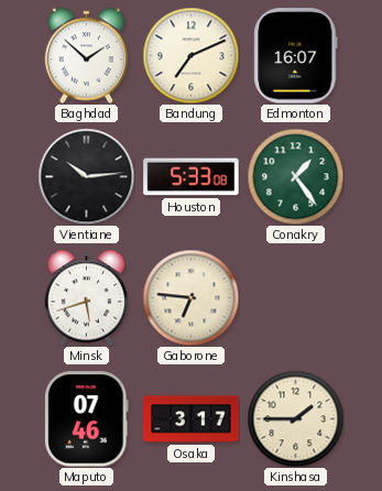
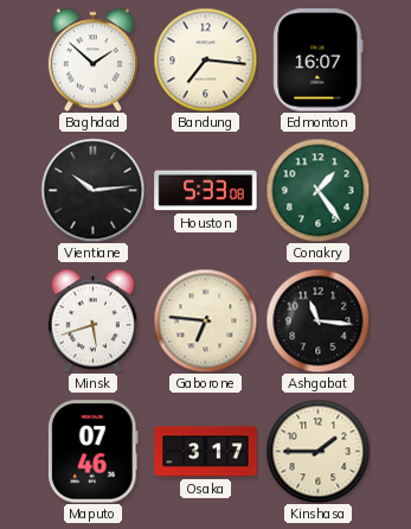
Bandung: 7:11 -> 7:16 (205, 59)
Ashgabat: none -> 11:16 (317, 320)
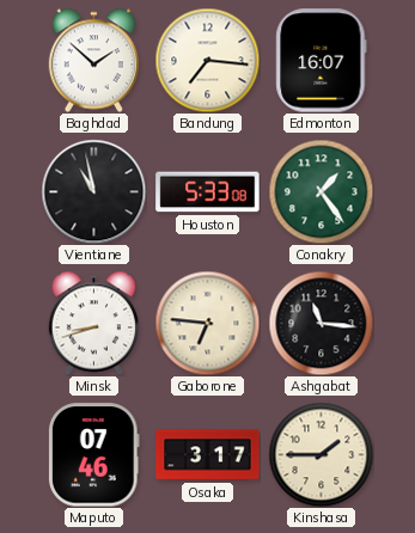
Vientiane: 10:14 -> 10:58 (93, 191)
Minsk: 5:42 -> 8:42 (93, 323)
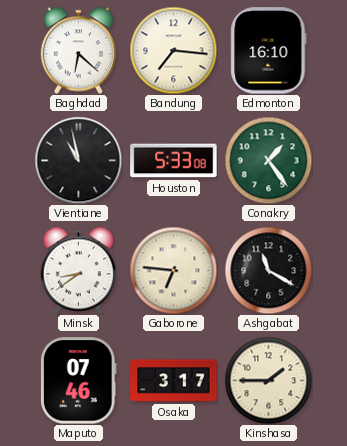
Baghdad: 1:52 -> 6:22 (78, 50)
Edmonton: 16:07 -> 16:10 (269, 51)
Minsk: 8:42 -> 8:39 (78, 270)
Ashgabat: 11:16 -> 11:20 (268, 270)
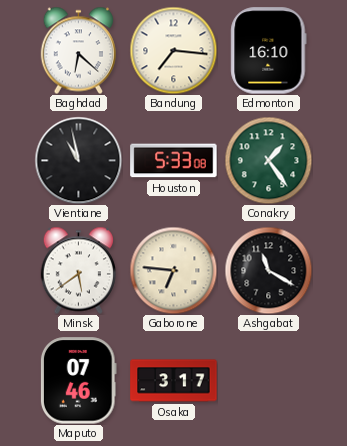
Minsk: 8:39 -> 5:39 (78, 270)
Kinshasa: 1:45 -> none (268, 380)
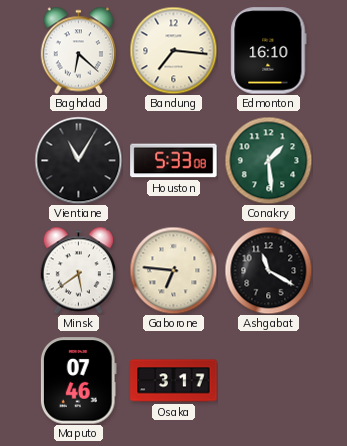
Vientiane: 10:58 -> 11:05 (78, 160)
Conakry: 1:24 -> 1:29 (268, 160)
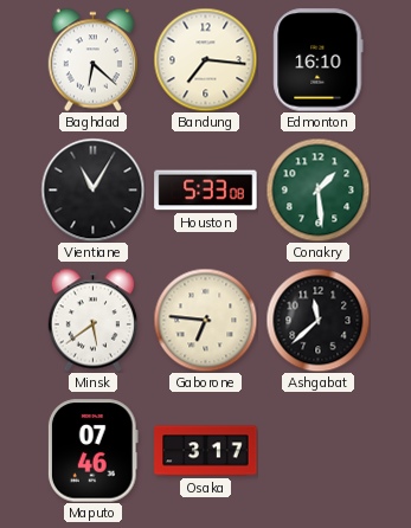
Ashgabat: 11:20 -> 11:38 (317, 320)
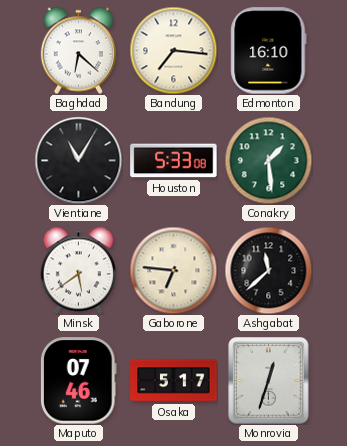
Osaka: 3:17 -> 5:17 (174, 381)
Monrovia: none -> 12:33 (269, 381)
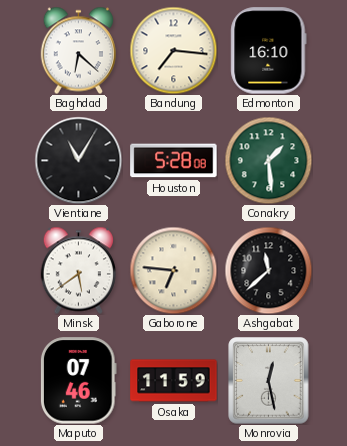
Houston: 5:33 -> 5:28 (174, 161)
Osaka: 5:17 -> 11:59 (174, 381)
Monrovia: 12:33 -> 12:28 (269, 381)
